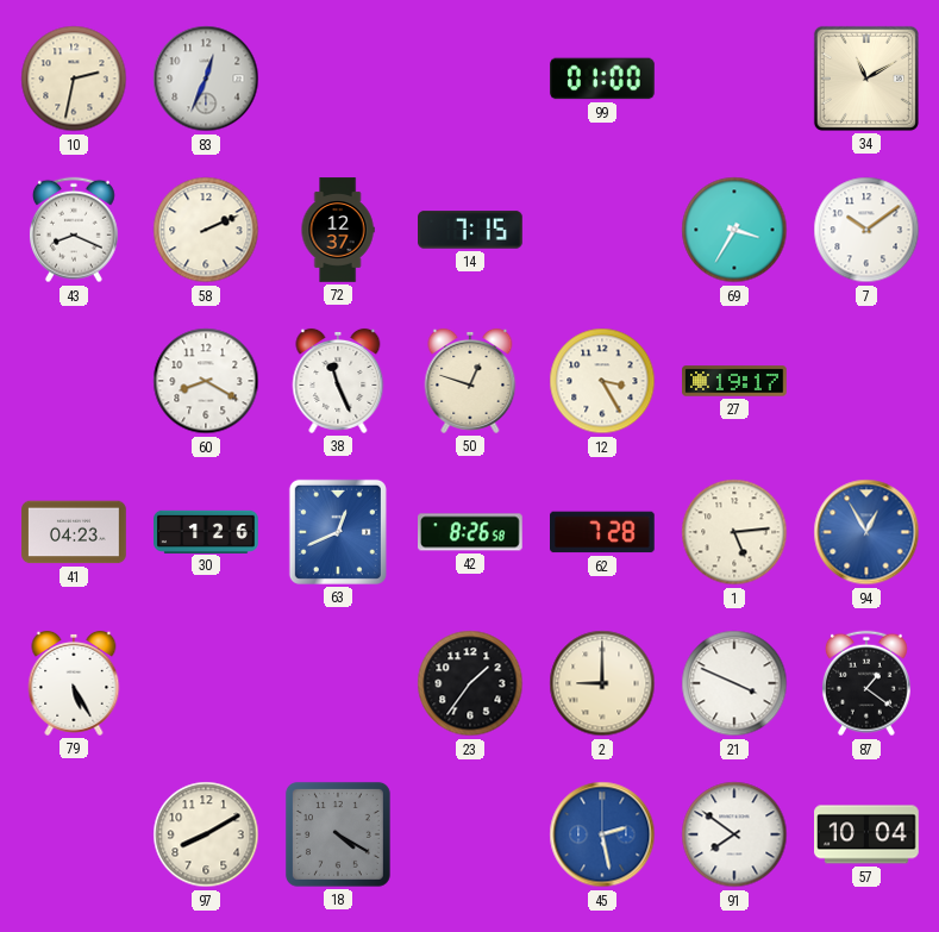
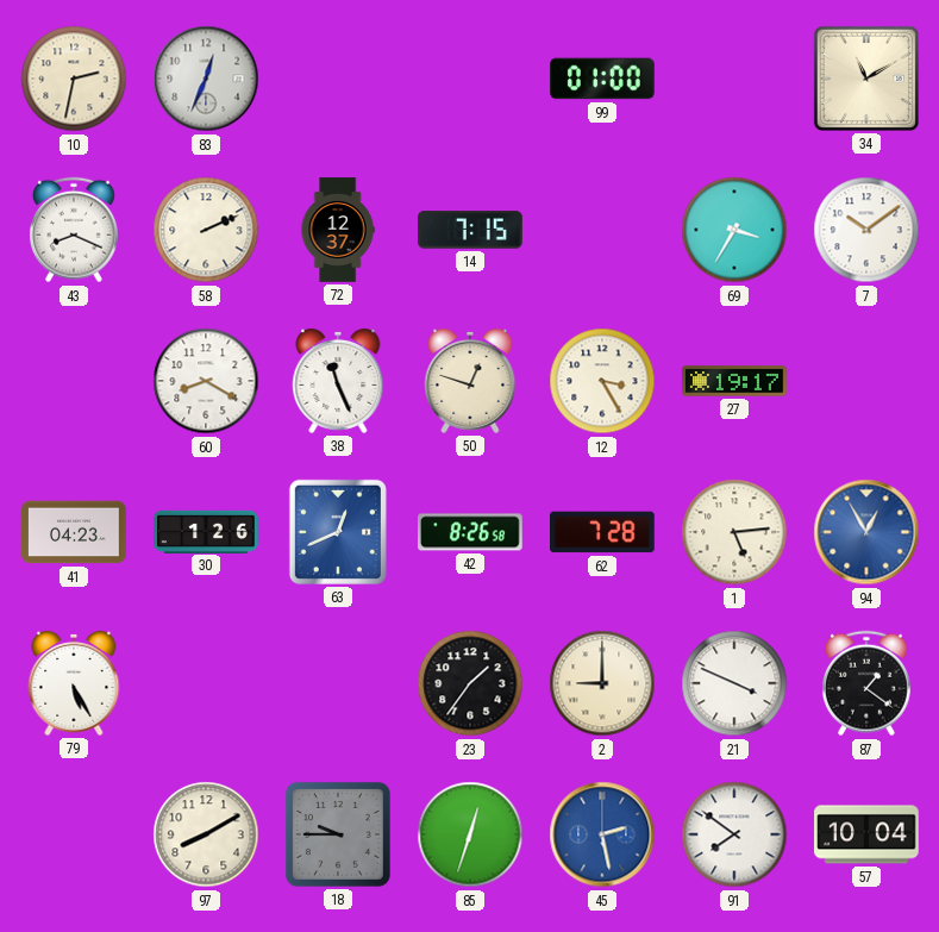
18: 4:20 -> 9:45 (338, 834)
85: none -> 12:33 (470, 834)
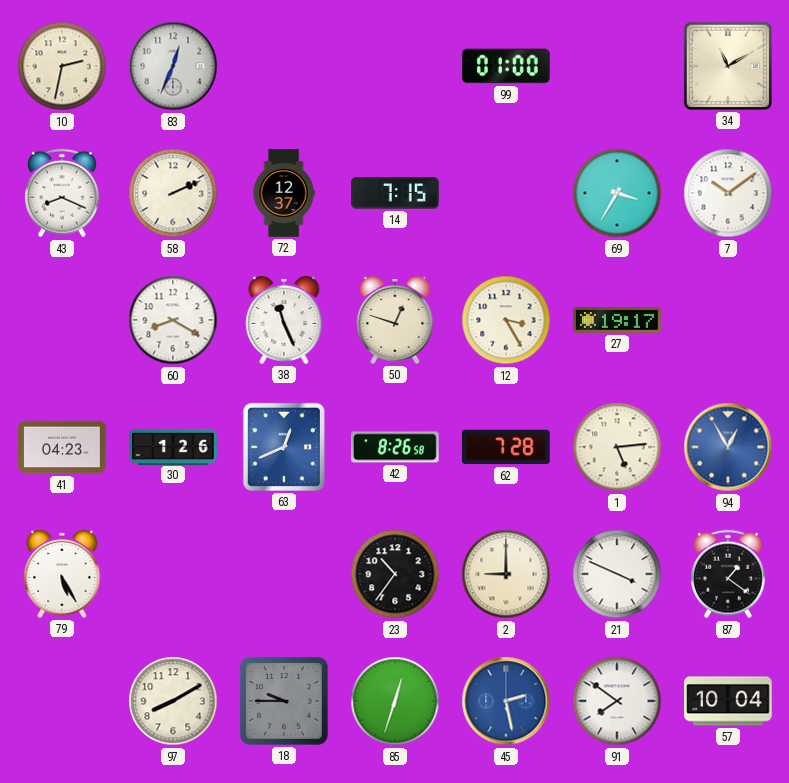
23: 1:36 -> 10:36 (395, 574)
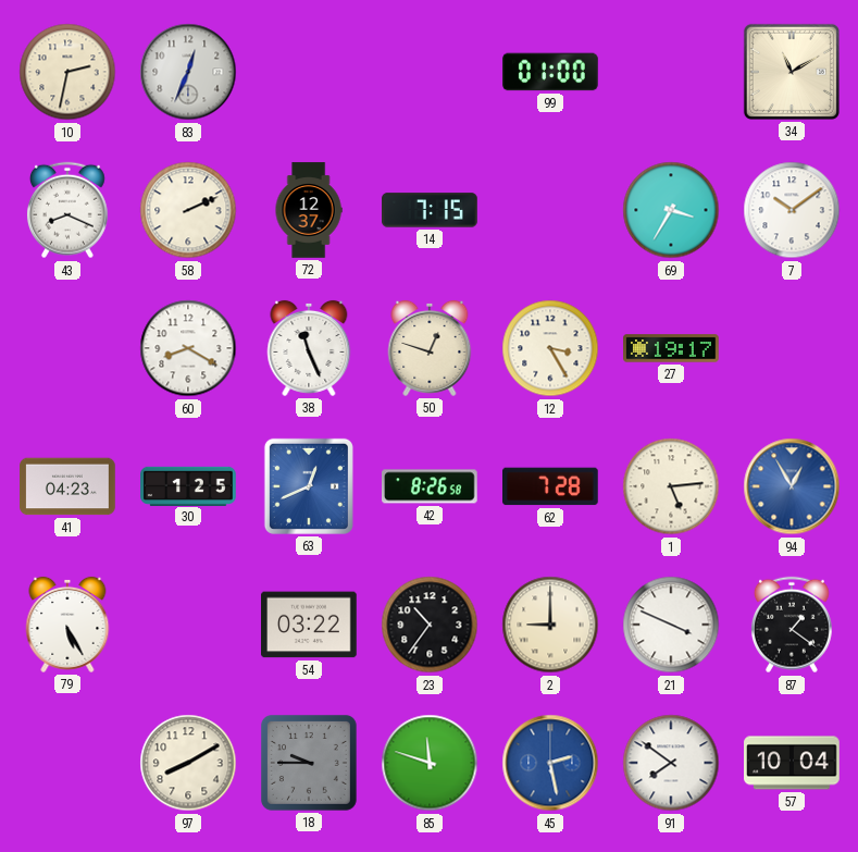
30: 1:26 -> 1:25 (188, 485)
54: none -> 03:22 (310, 625)
85: 12:33 -> 11:48 (430, 763)
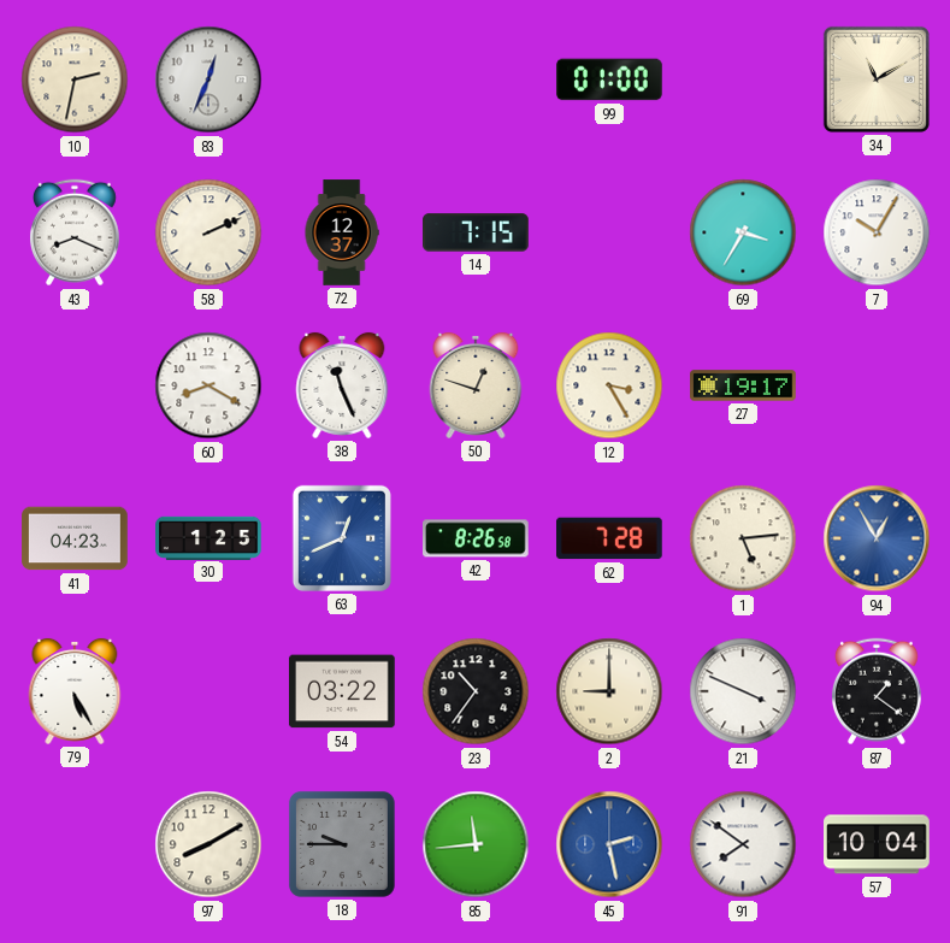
7: 10:09 -> 10:05 (877, 232)
85: 11:48 -> 11:44 (476, 844)
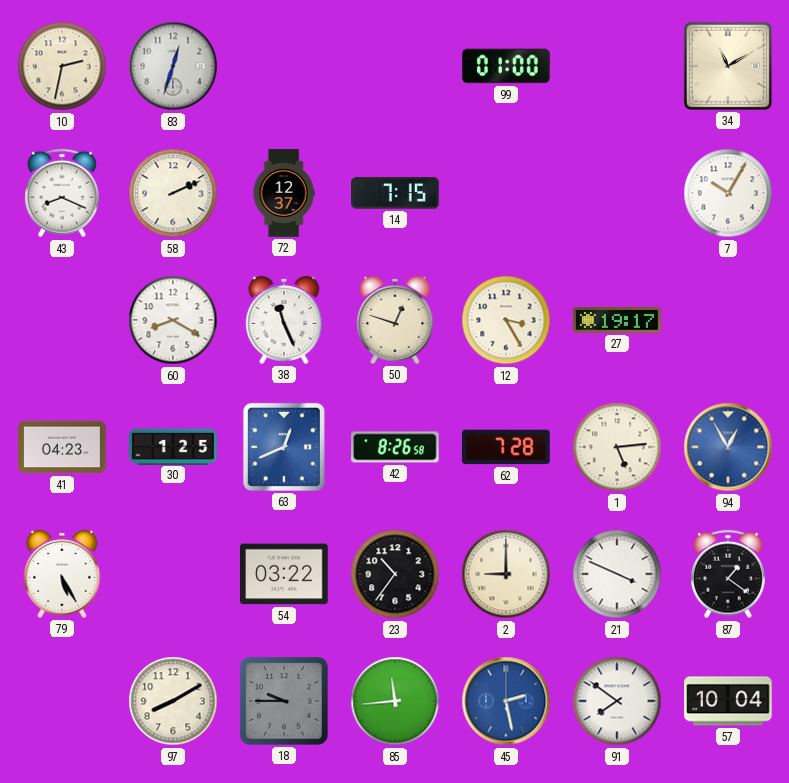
83: 12:34 -> 12:33 (173, 66)
69: 3:35 -> none (743, 232)
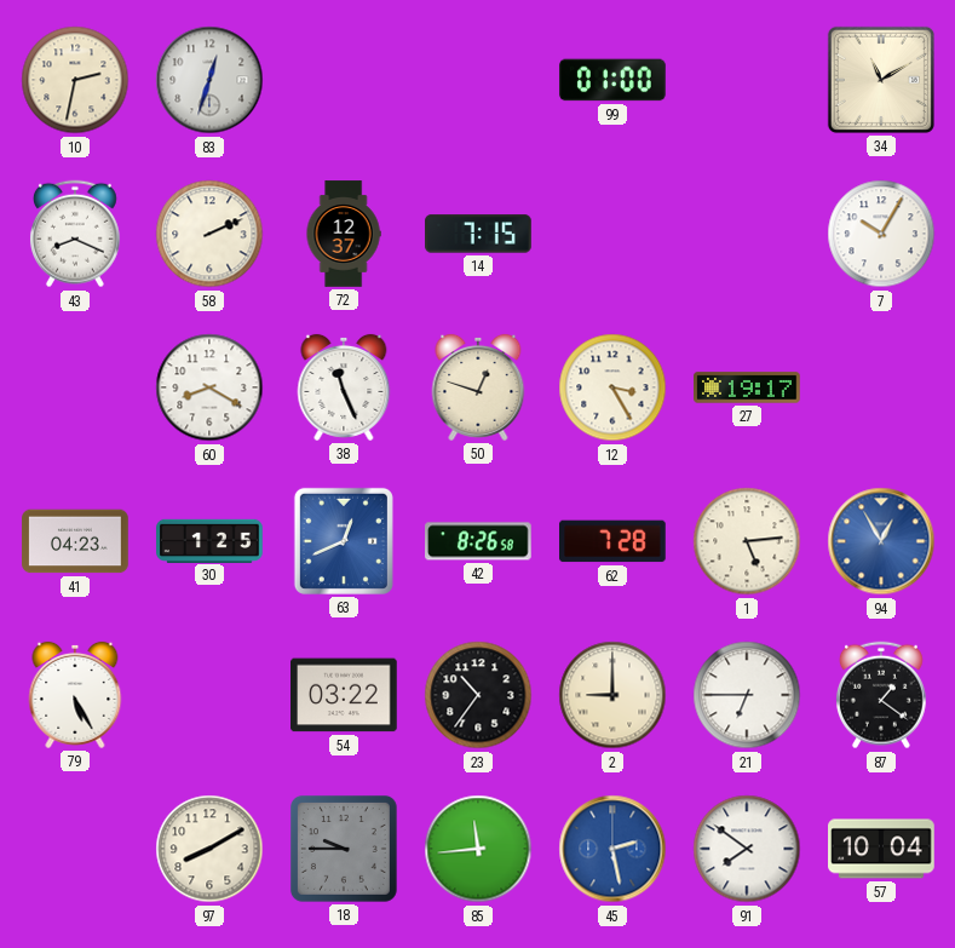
21: 3:49 -> 6:45 (747, 695)
